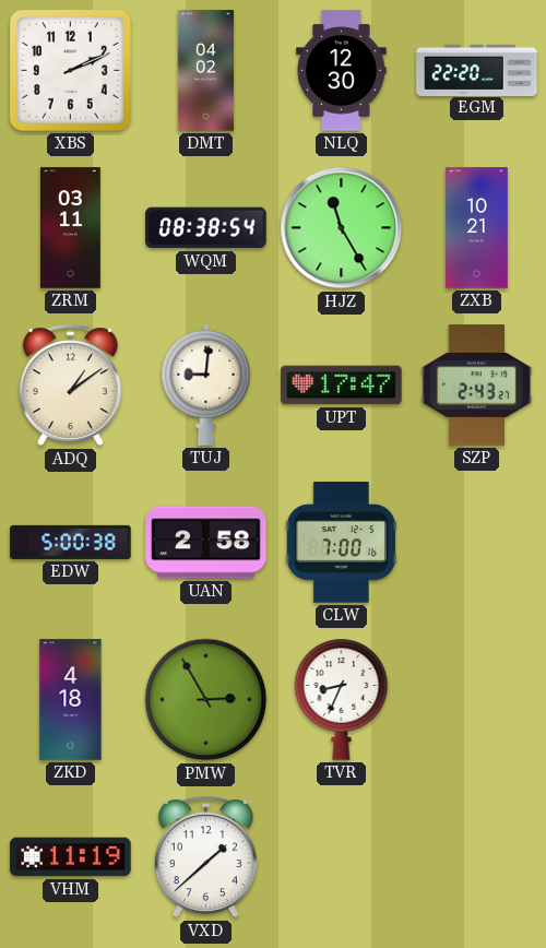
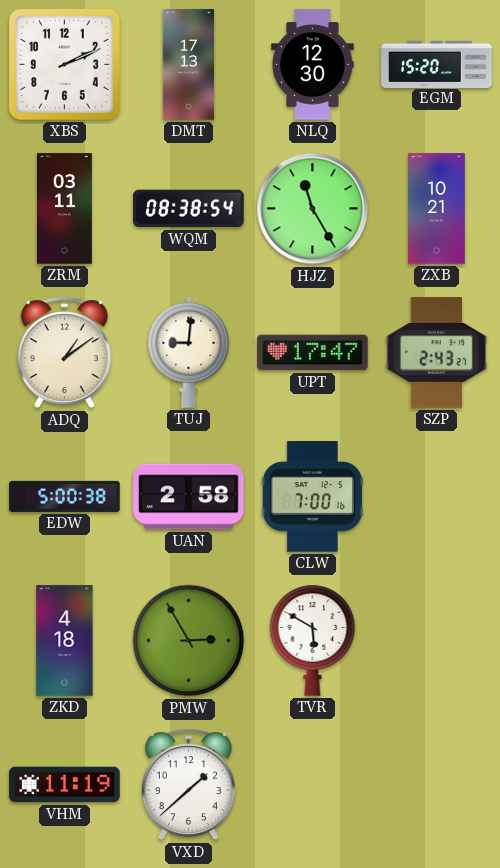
DMT: 04:02 -> 17:13 (189, 65)
EGM: 22:20 -> 15:20 (437, 64)
TVR: 8:34 -> 5:50 (313, 640)
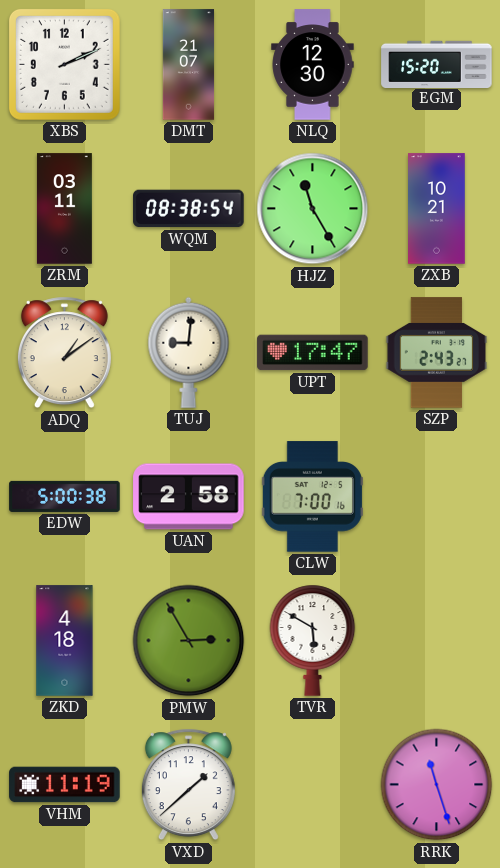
DMT: 17:13 -> 21:07 (189, 65)
RRK: none -> 11:27 (437, 785)
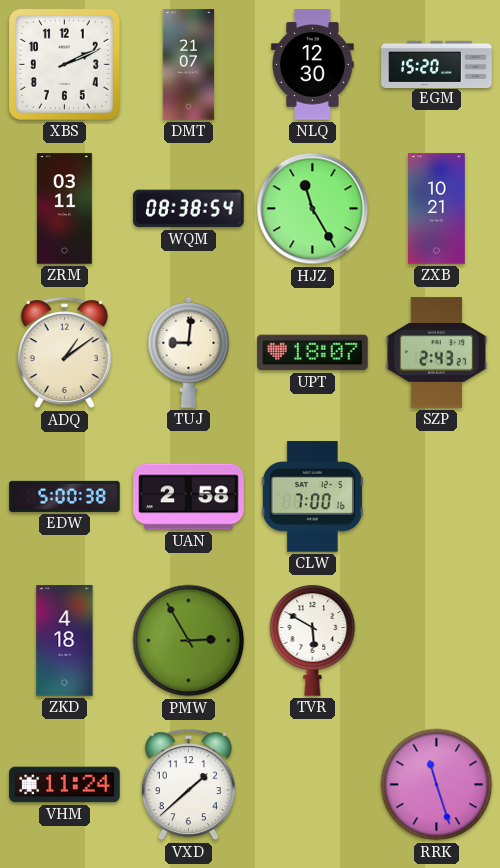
UPT: 17:47 -> 18:07 (313, 353)
VHM: 11:19 -> 11:24 (65, 785)
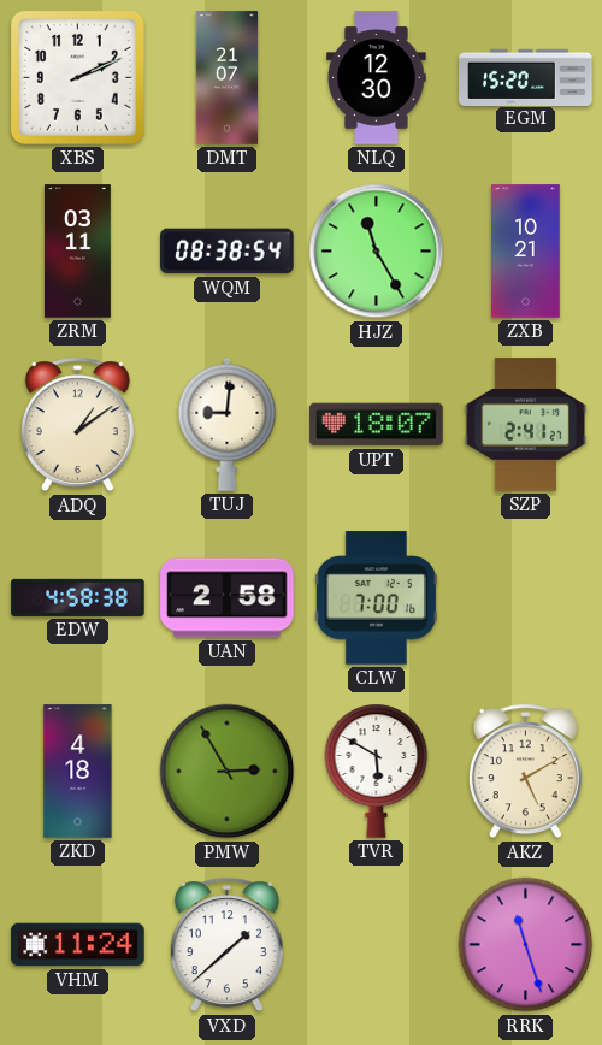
SZP: 2:43 -> 2:41 (526, 425)
EDW: 5:00 -> 4:58 (78, 597)
AKZ: none -> 5:10 (525, 772)
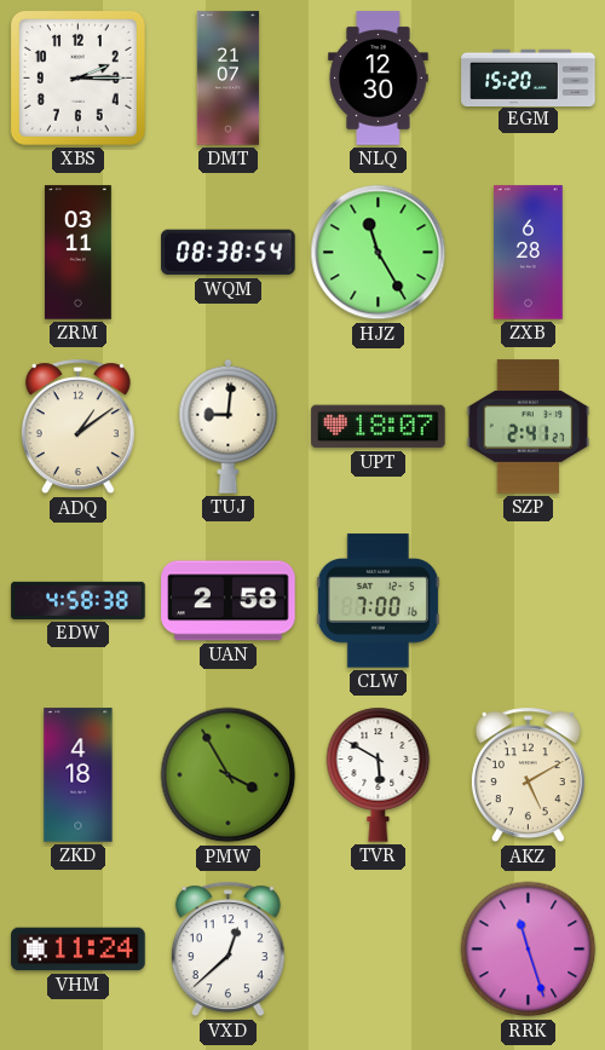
XBS: 2:11 -> 2:15 (77, 77)
ZXB: 10:21 -> 6:28 (529, 253)
PMW: 2:55 -> 3:55 (229, 775)
VXD: 1:38 -> 12:38 (227, 950)
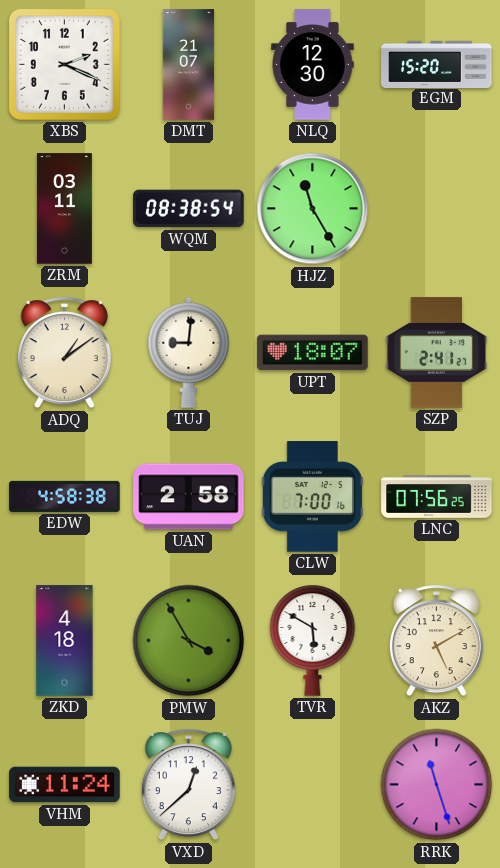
XBS: 2:15 -> 2:19 (64, 64)
ZXB: 6:28 -> none (529, 253)
LNC: none -> 07:56 (437, 497)
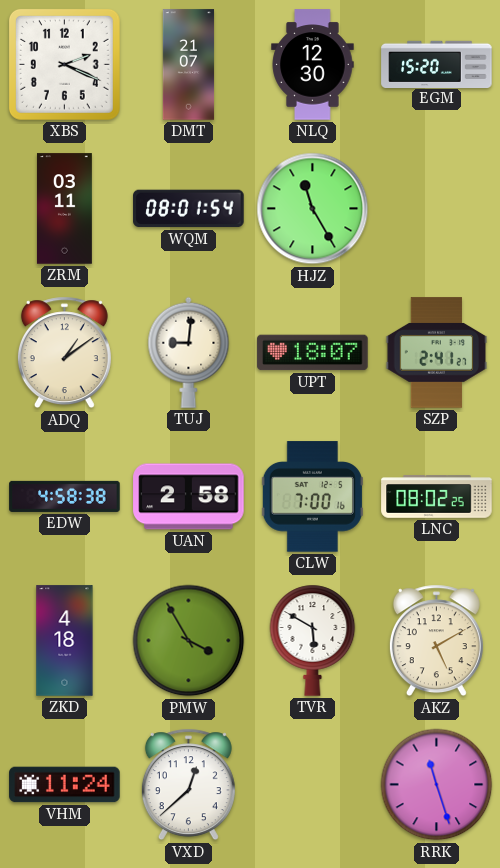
WQM: 08:38 -> 08:01 (189, 209)
LNC: 07:56 -> 08:02 (437, 497)
